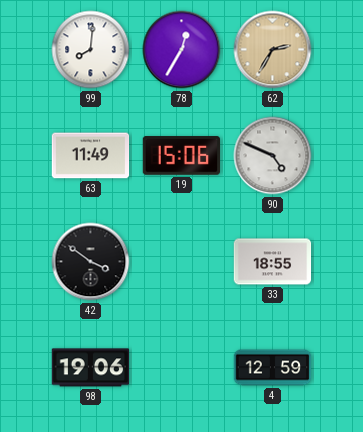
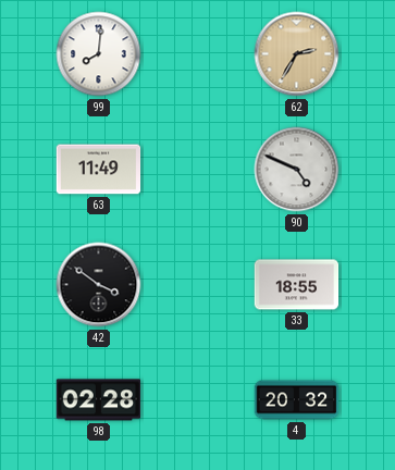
78: 12:35 -> none (182, 50)
19: 15:06 -> none (181, 156)
98: 19:06 -> 02:28 (99, 400)
4: 12:59 -> 20:32 (297, 400)
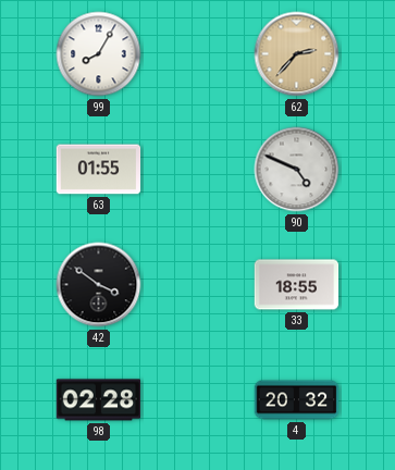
99: 8:01 -> 8:05 (99, 54)
62: 2:35 -> 2:37 (297, 54)
63: 11:49 -> 01:55 (99, 170)
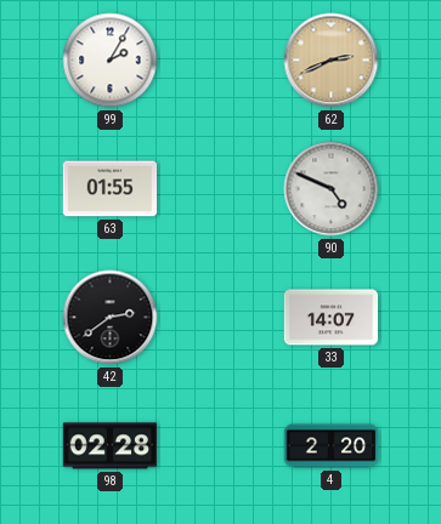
99: 8:05 -> 2:05 (111, 61)
62: 2:37 -> 2:41 (332, 61)
42: 3:51 -> 2:39 (111, 318)
33: 18:55 -> 14:07 (332, 318)
4: 20:32 -> 2:20 (332, 446)
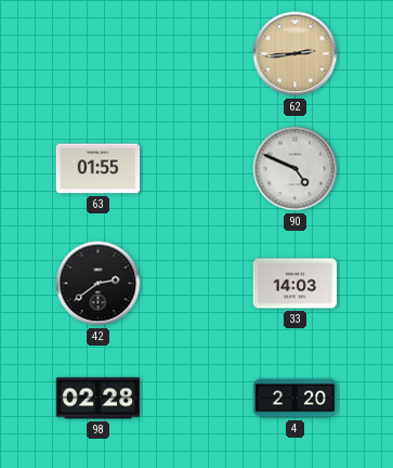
99: 2:05 -> none (111, 61)
62: 2:41 -> 2:44 (296, 54)
33: 14:07 -> 14:03 (296, 284)
